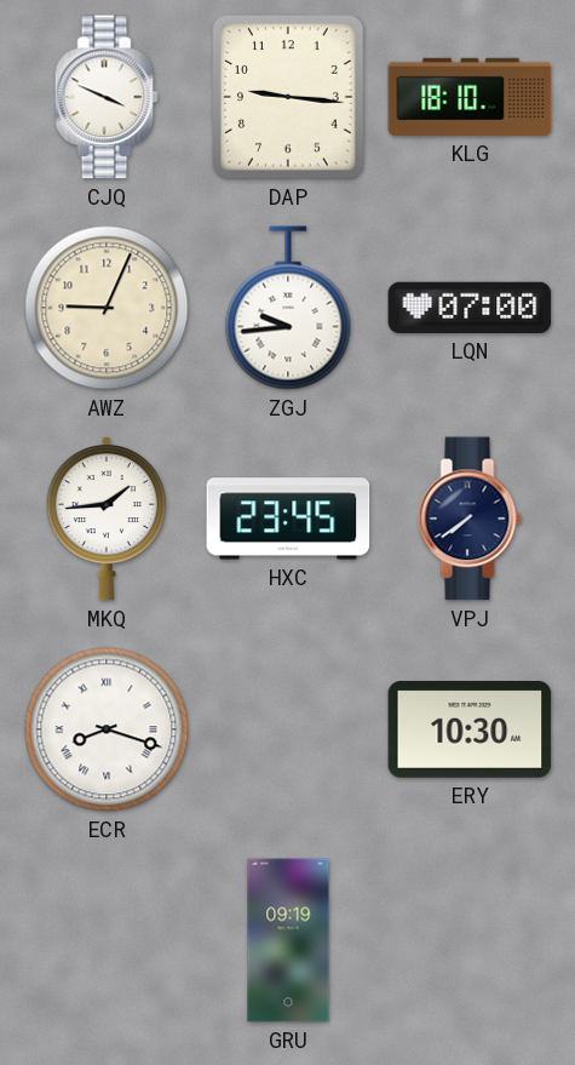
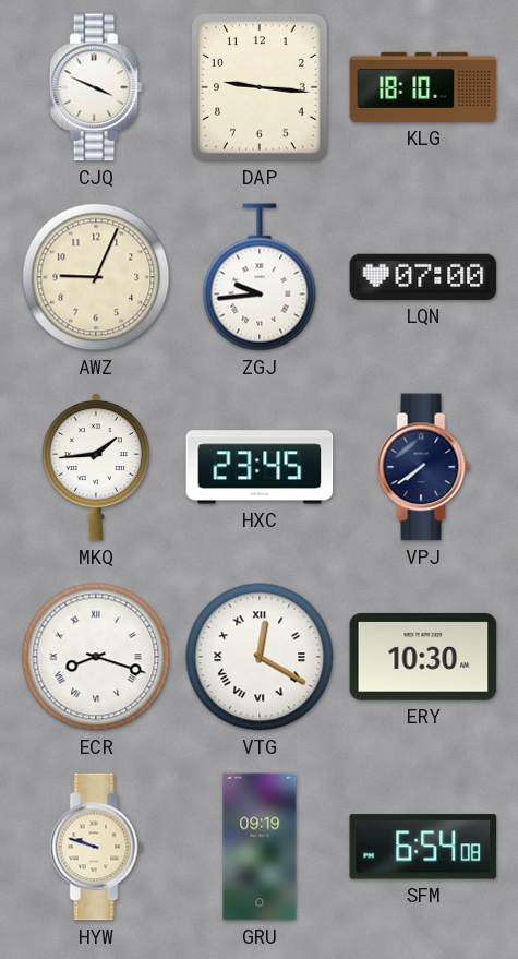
VTG: none -> 12:20 (260, 657)
HYW: none -> 9:48 (96, 847)
SFM: none -> 6:54 (423, 847)
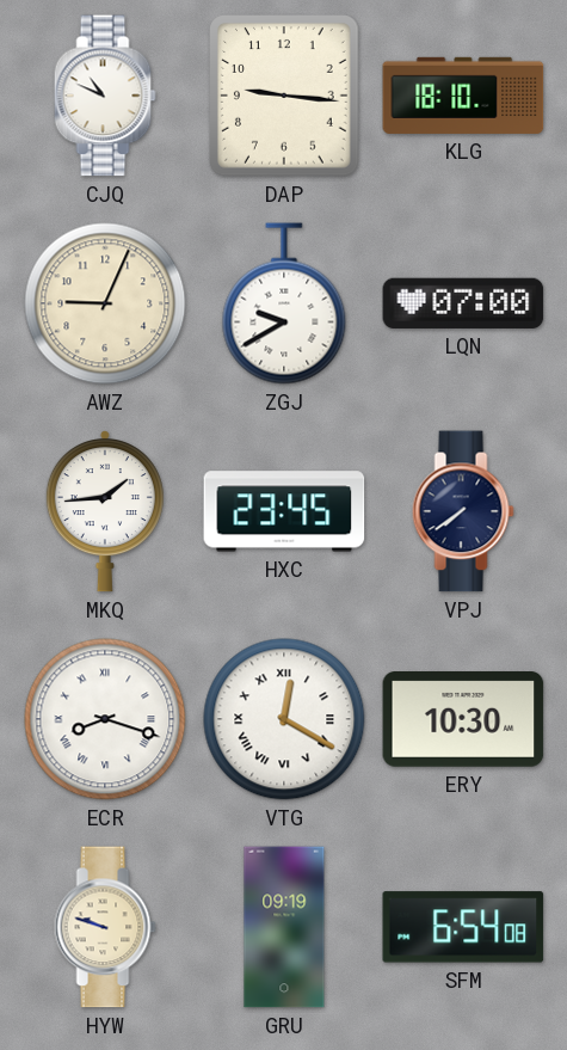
CJQ: 3:49 -> 10:49 (105, 96)
ZGJ: 9:44 -> 9:40 (284, 303)
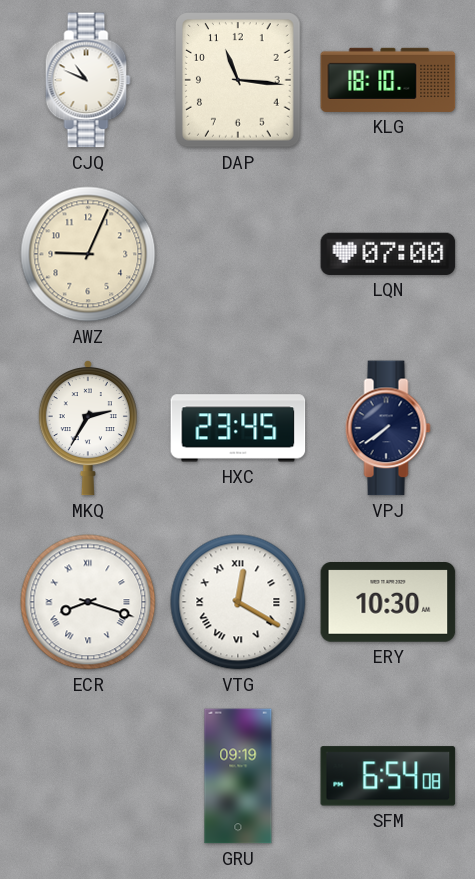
DAP: 9:16 -> 11:16 (239, 81)
ZGJ: 9:40 -> none (284, 303)
MKQ: 1:44 -> 2:35 (88, 429)
HYW: 9:48 -> none (105, 927)
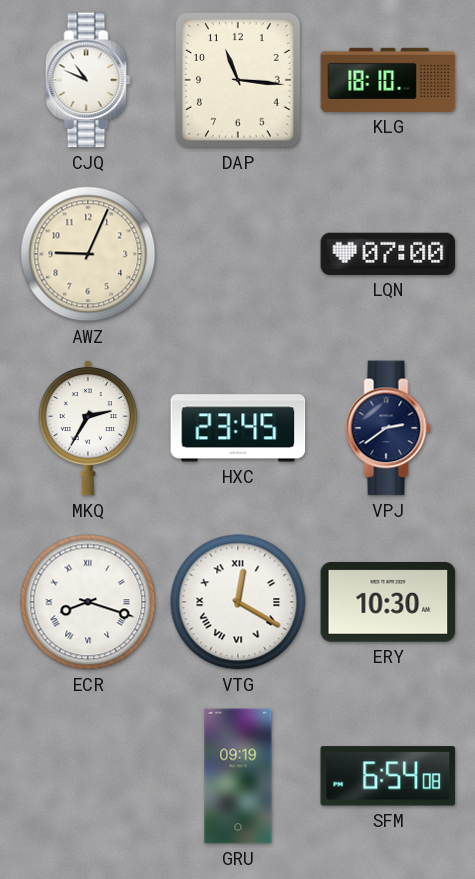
VPJ: 7:39 -> 2:39 (388, 428)
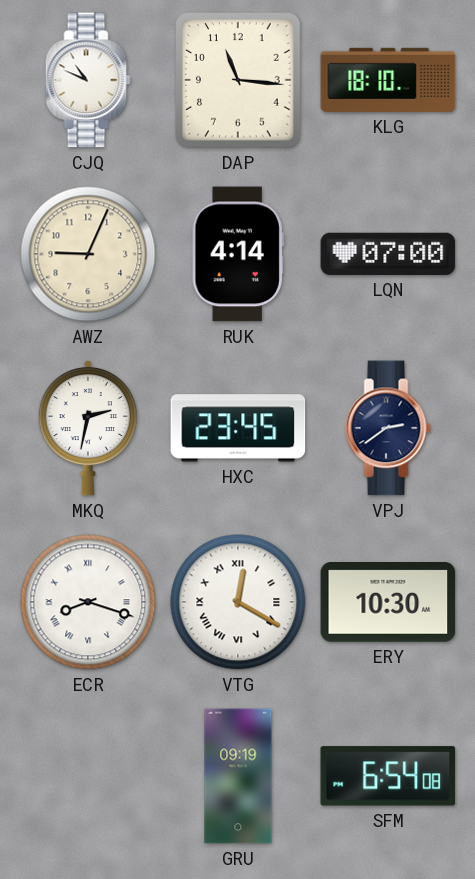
RUK: none -> 4:14 (238, 254)
MKQ: 2:35 -> 2:32 (88, 429)
